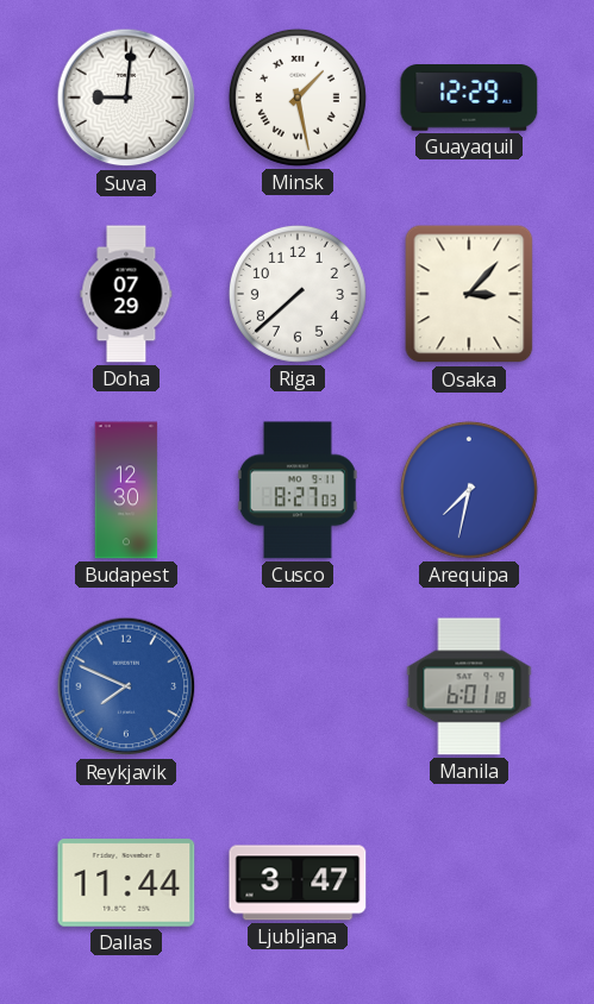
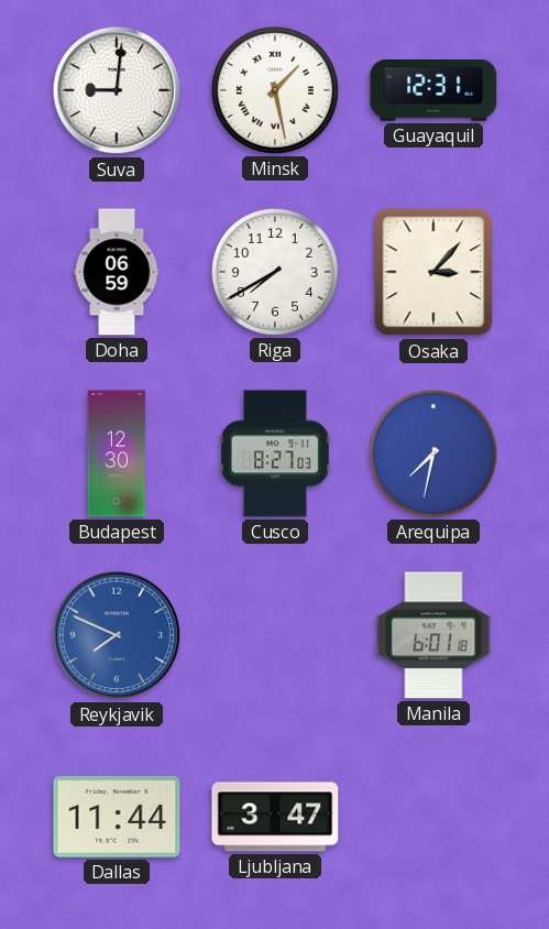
Guayaquil: 12:29 -> 12:31 (433, 91)
Doha: 07:29 -> 06:59 (117, 272)
Riga: 7:38 -> 7:40 (275, 272)
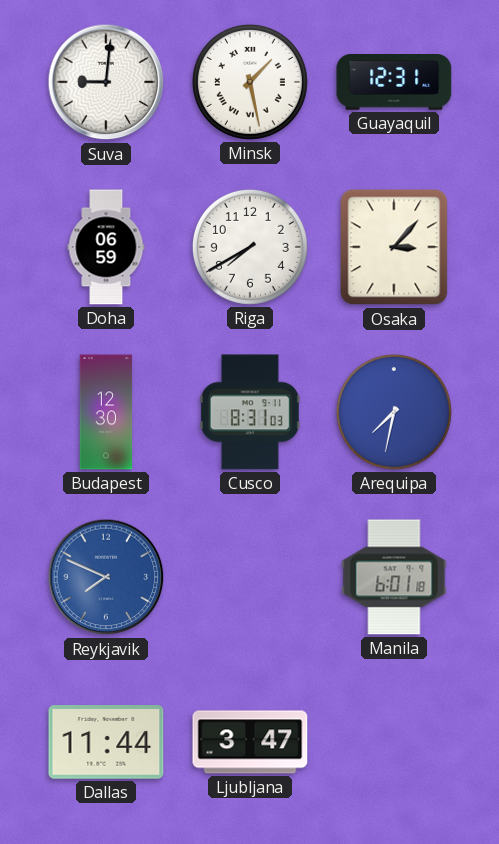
Cusco: 8:27 -> 8:31 (250, 412)
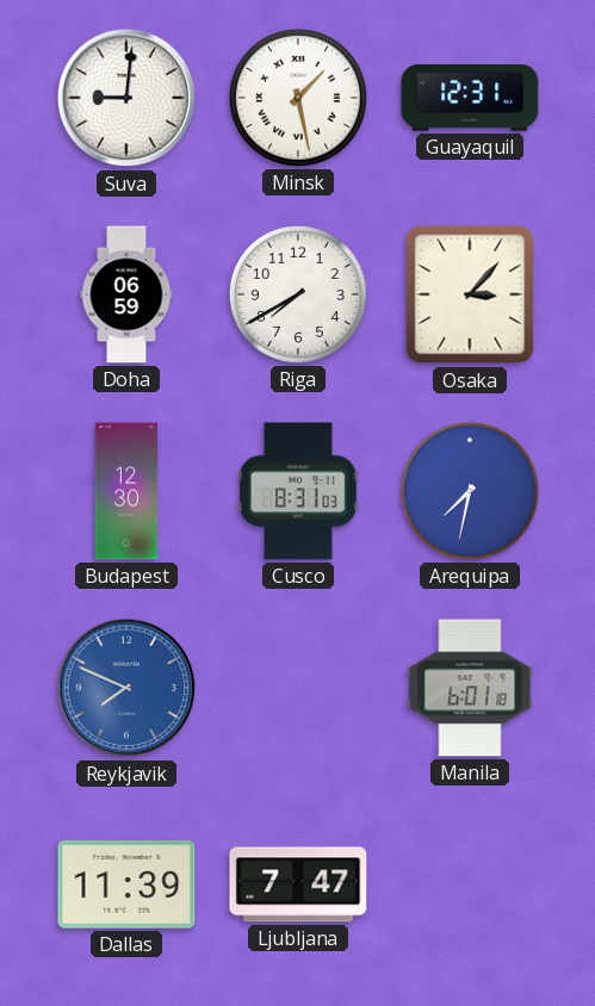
Dallas: 11:44 -> 11:39 (126, 884)
Ljubljana: 3:47 -> 7:47 (298, 884)
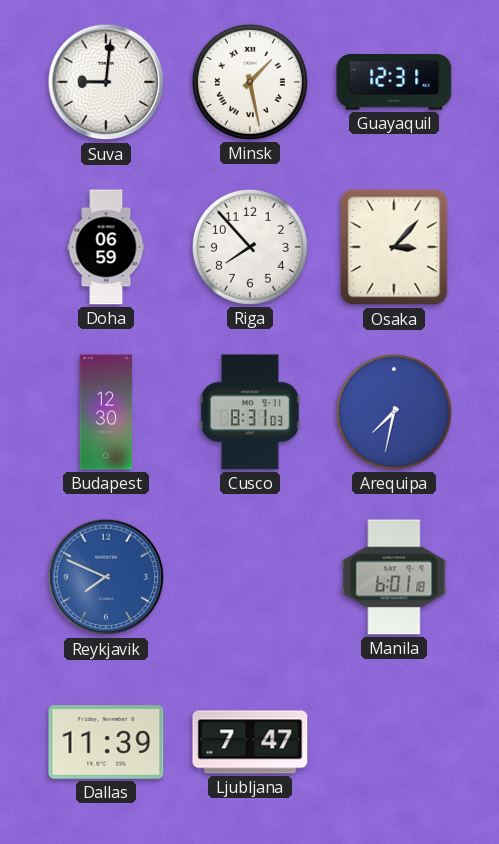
Riga: 7:40 -> 7:53 (250, 247)
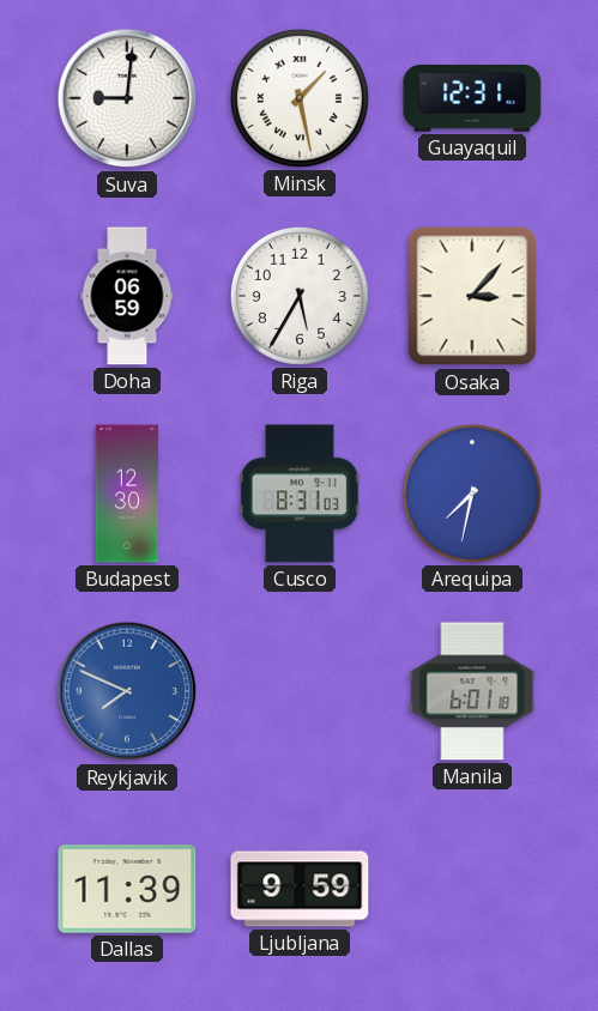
Riga: 7:53 -> 5:35 (300, 296)
Ljubljana: 7:47 -> 9:59 (300, 889)
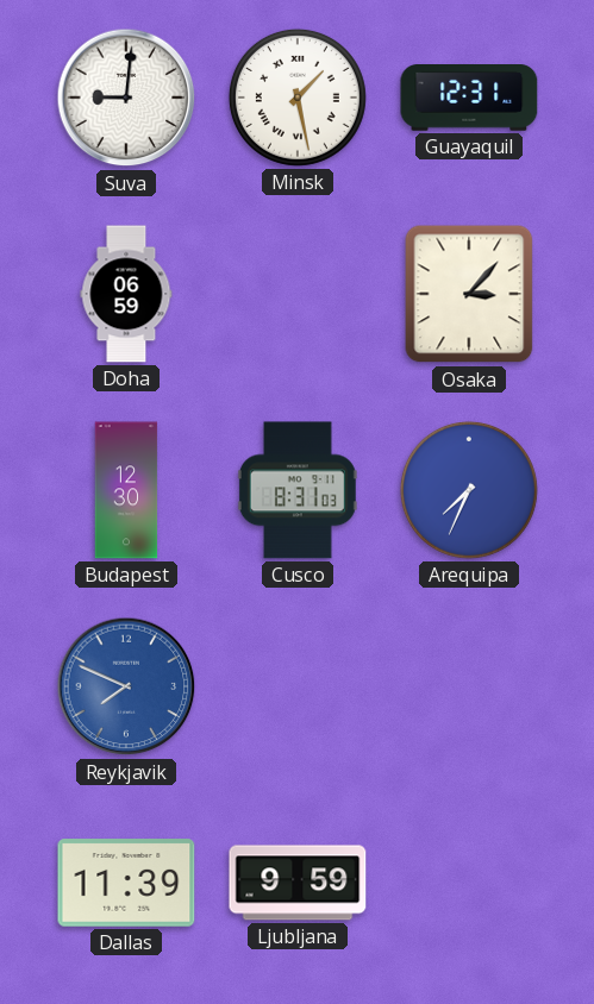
Riga: 5:35 -> none (300, 296)
Arequipa: 7:32 -> 7:34 (469, 490)
Manila: 6:01 -> none (472, 691)
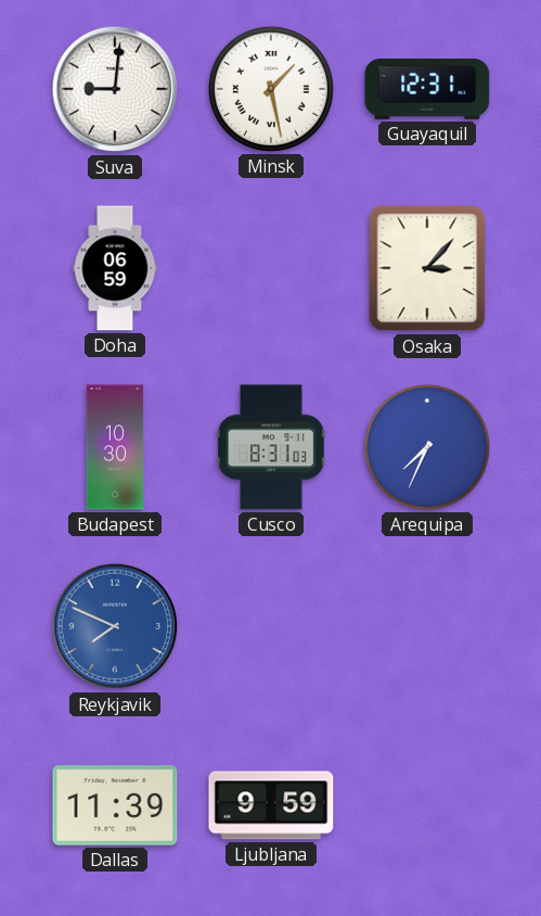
Budapest: 12:30 -> 10:30 (115, 447)
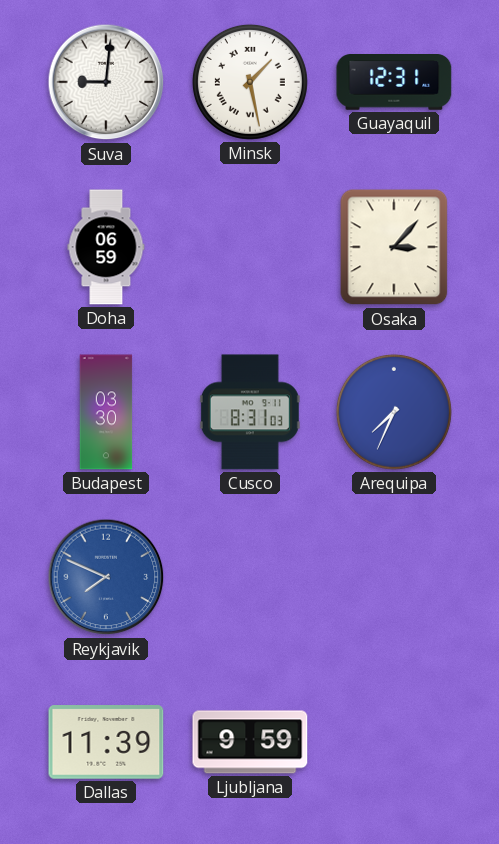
Budapest: 10:30 -> 03:30 (106, 412)
